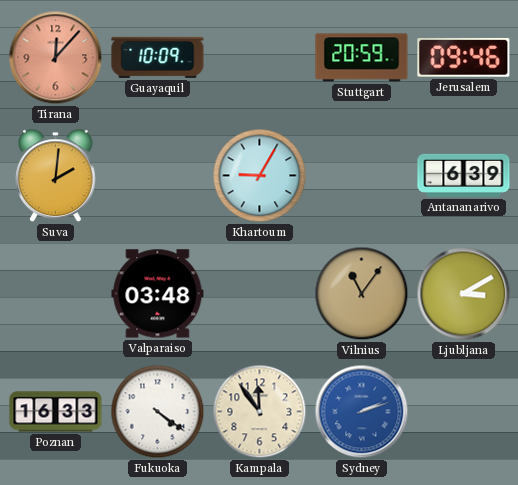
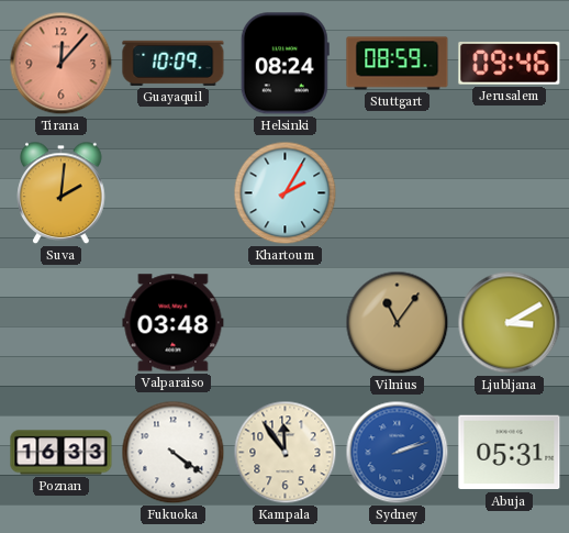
Helsinki: none -> 08:24 (284, 64)
Stuttgart: 20:59 -> 08:59 (398, 64)
Khartoum: 9:05 -> 2:05 (286, 193)
Antananarivo: 6:39 -> none (464, 175)
Abuja: none -> 05:31 (510, 453)
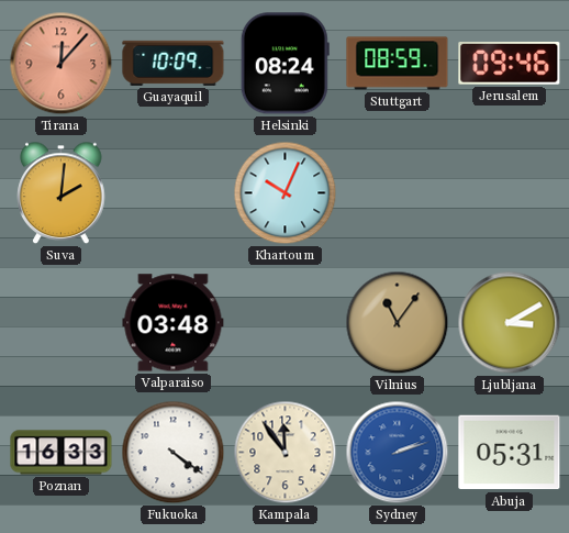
Khartoum: 2:05 -> 10:04 (286, 193)
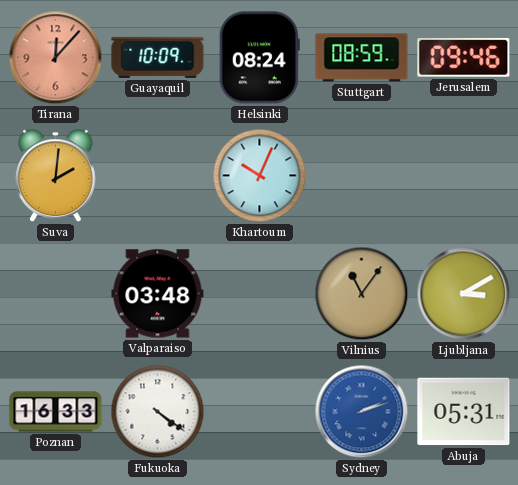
Kampala: 11:54 -> none (286, 453)
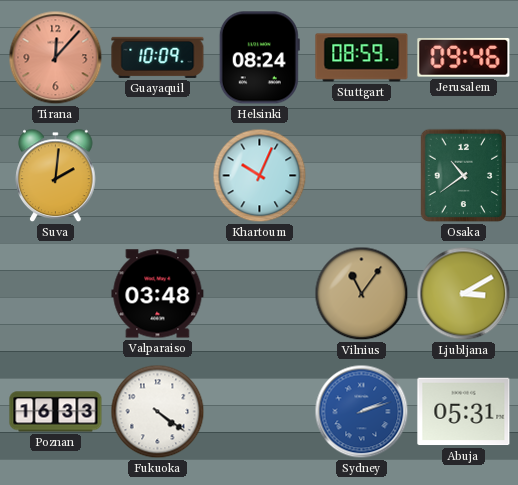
Osaka: none -> 10:39 (463, 176)
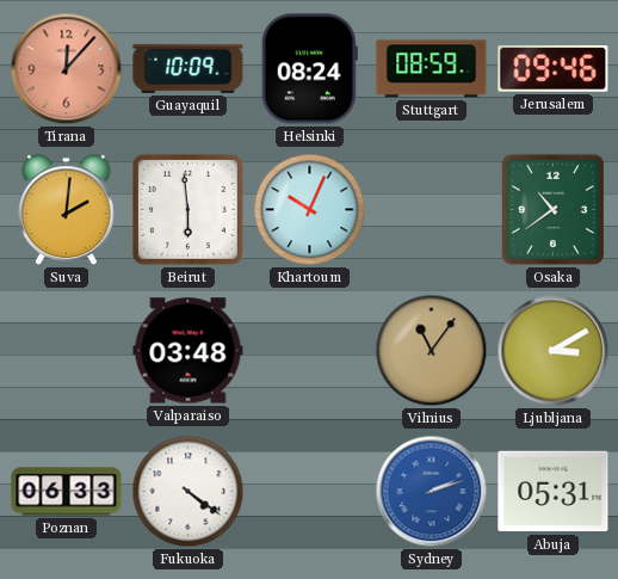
Beirut: none -> 5:59 (187, 209)
Poznan: 16:33 -> 06:33 (67, 492)
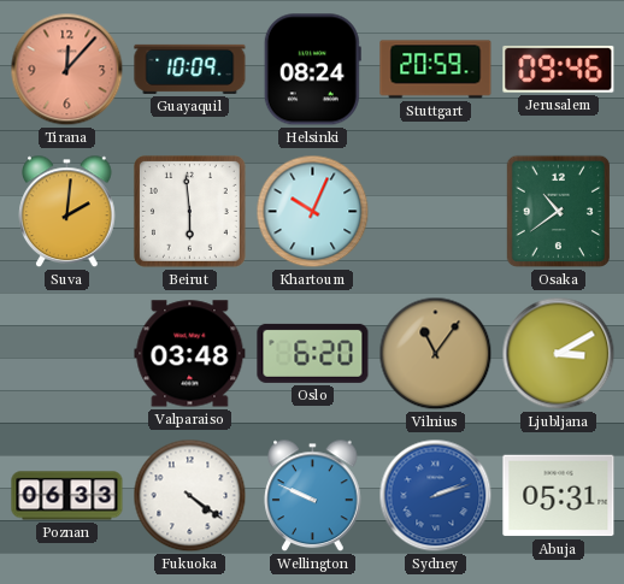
Stuttgart: 08:59 -> 20:59 (436, 70)
Oslo: none -> 6:20 (313, 353)
Wellington: none -> 9:49 (313, 496)
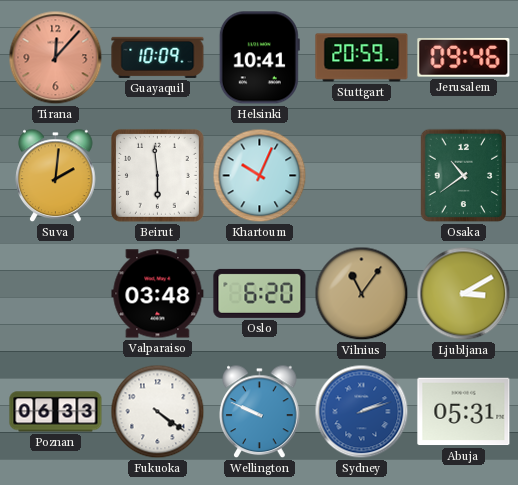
Helsinki: 08:24 -> 10:41 (259, 58)
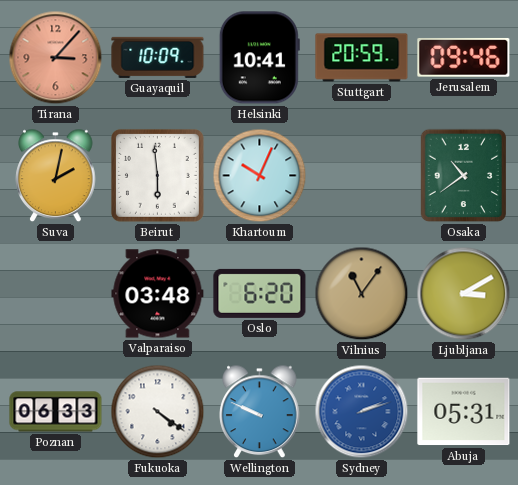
Tirana: 12:07 -> 3:07 (56, 58)
Suva: 2:01 -> 2:02 (56, 176)
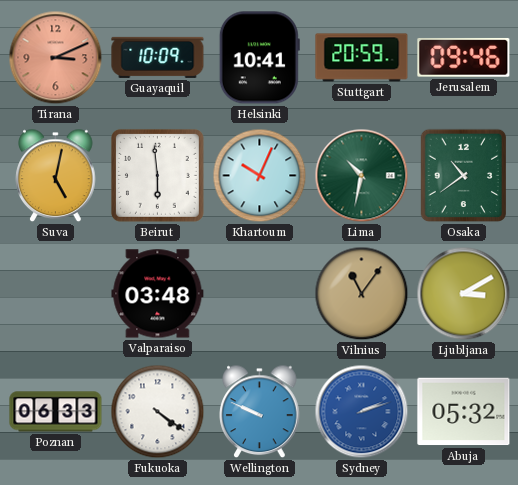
Tirana: 3:07 -> 3:11 (56, 58)
Suva: 2:02 -> 5:02 (56, 176)
Lima: none -> 10:32 (362, 176)
Oslo: 6:20 -> none (260, 293)
Abuja: 05:31 -> 05:32 (464, 412)
